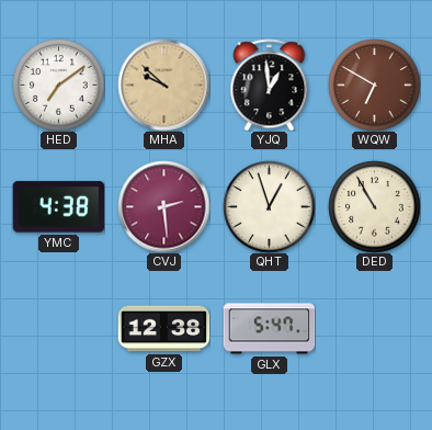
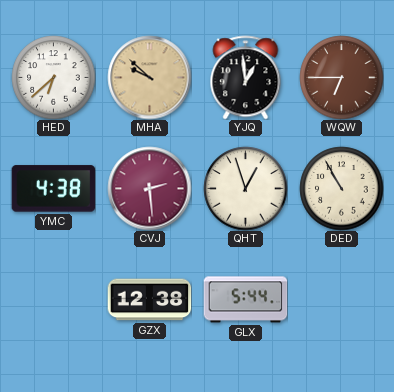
HED: 7:09 -> 6:38 (53, 77)
WQW: 6:50 -> 6:45 (341, 77)
GLX: 5:47 -> 5:44 (245, 300)
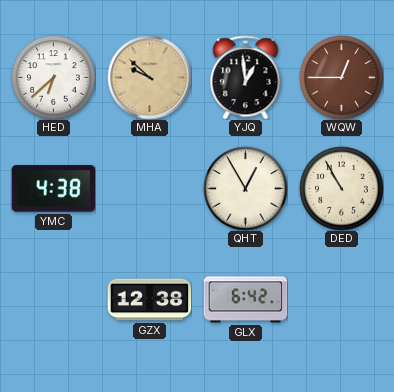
WQW: 6:45 -> 12:45 (341, 77)
CVJ: 2:29 -> none (149, 188)
QHT: 12:57 -> 12:55 (245, 188)
GLX: 5:44 -> 6:42 (245, 300)
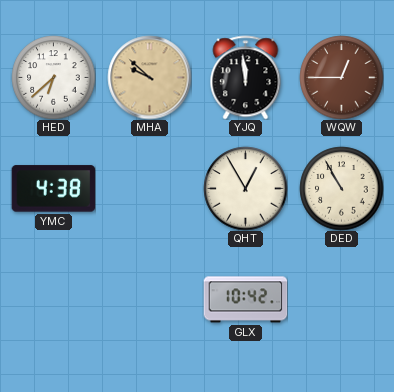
YJQ: 12:59 -> 11:59 (246, 77)
GZX: 12:38 -> none (149, 300)
GLX: 6:42 -> 10:42 (245, 300)
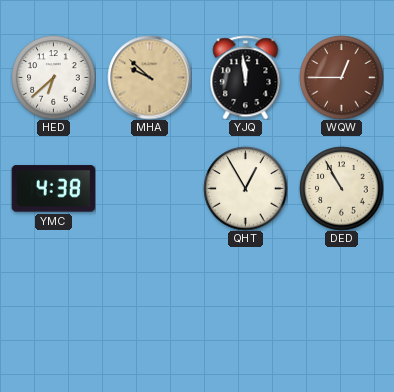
GLX: 10:42 -> none (245, 300)
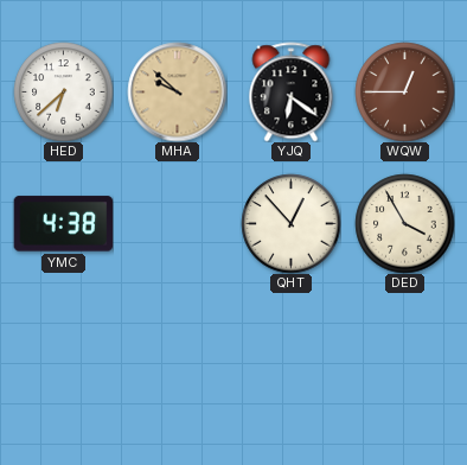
YJQ: 11:59 -> 6:21 (292, 91)
QHT: 12:55 -> 12:53 (290, 223)
DED: 10:55 -> 3:55 (404, 223)
